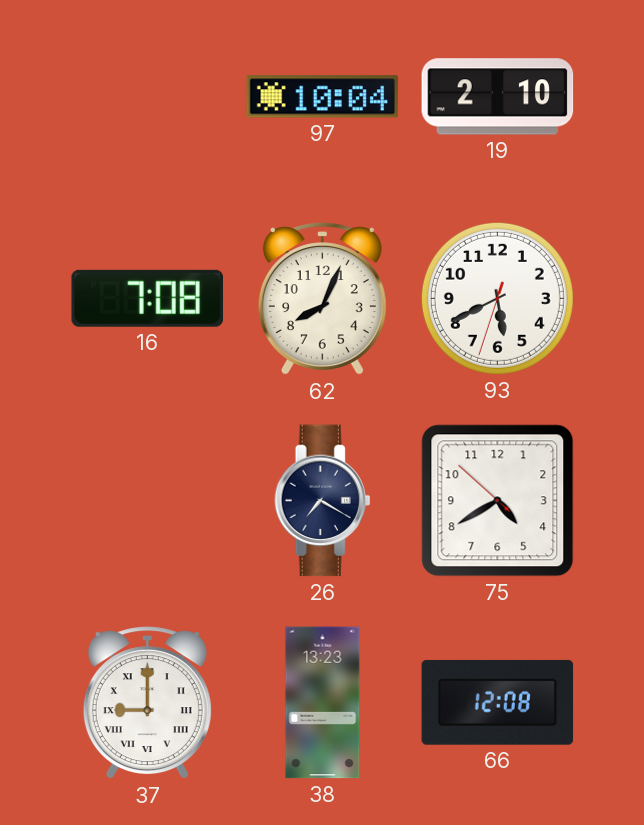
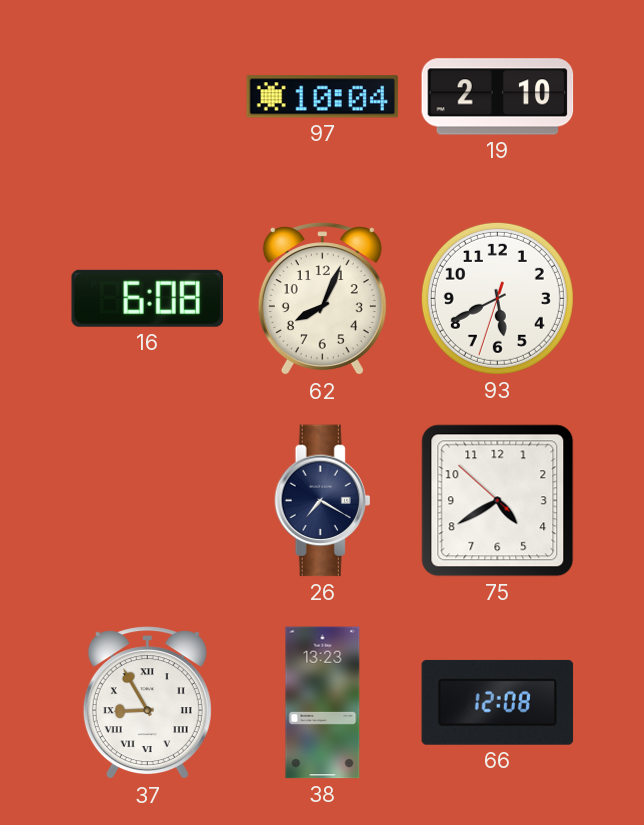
16: 7:08 -> 6:08 (147, 298)
37: 9:00 -> 8:55 (147, 703)
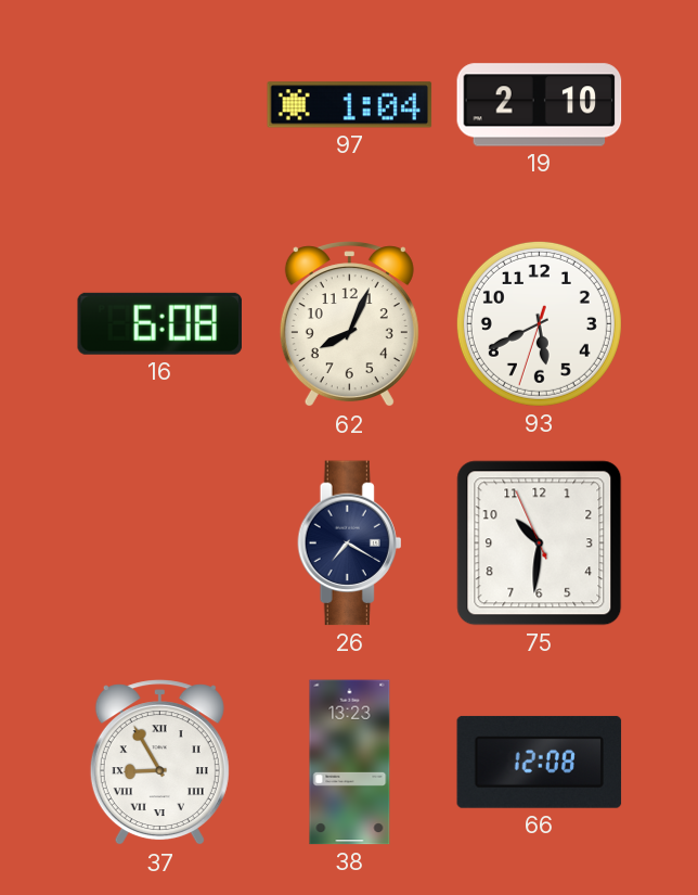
97: 10:04 -> 1:04 (350, 105)
75: 4:39 -> 10:30 (540, 544)
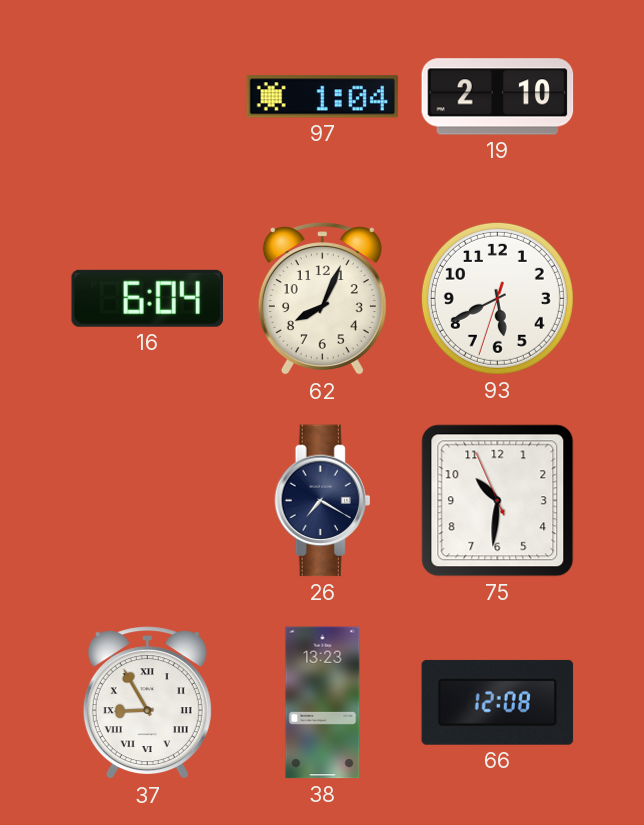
16: 6:08 -> 6:04 (147, 298)
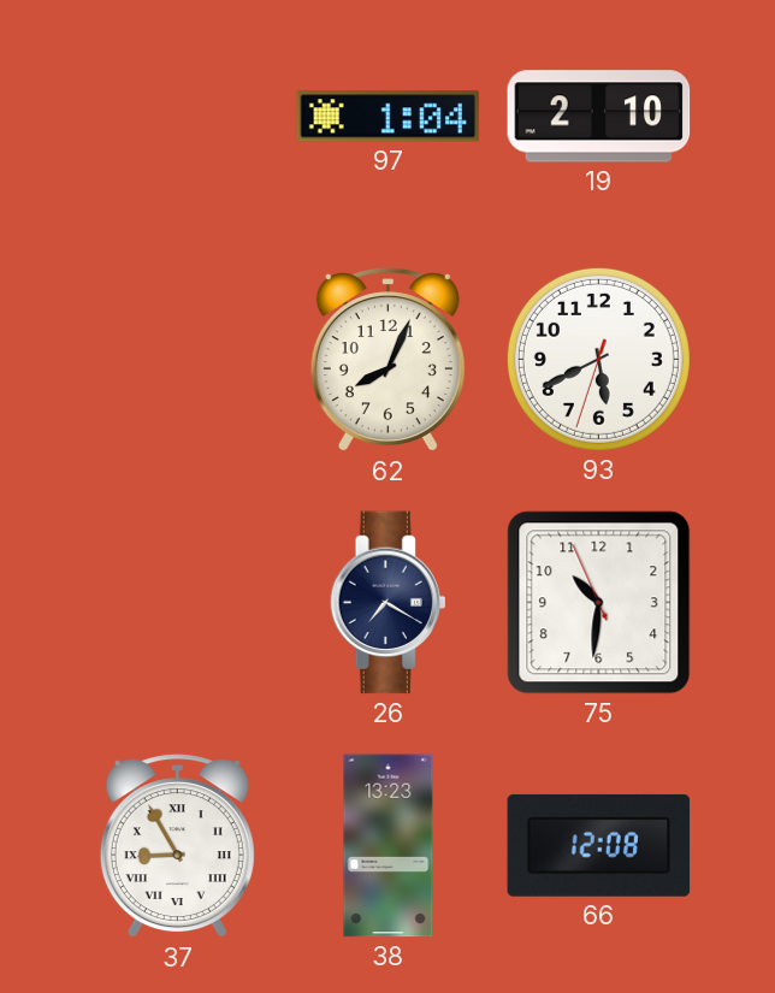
16: 6:04 -> none (147, 298)
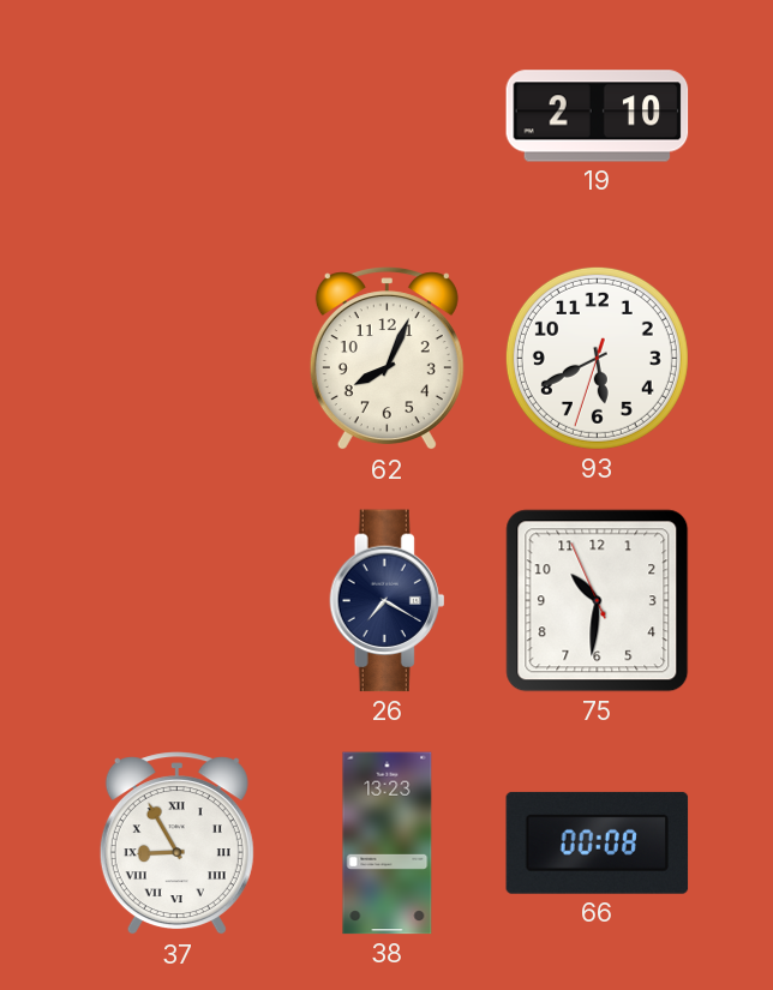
97: 1:04 -> none (389, 117)
66: 12:08 -> 00:08 (598, 842)
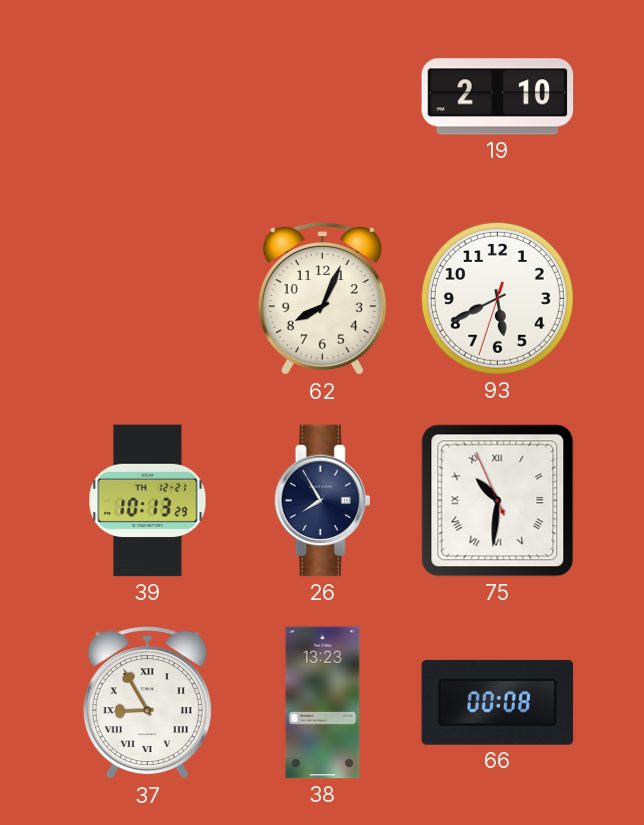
39: none -> 10:13 (148, 501)
26: 7:20 -> 7:55 (323, 501)
75 numerals: Arabic -> Roman (498, 501)
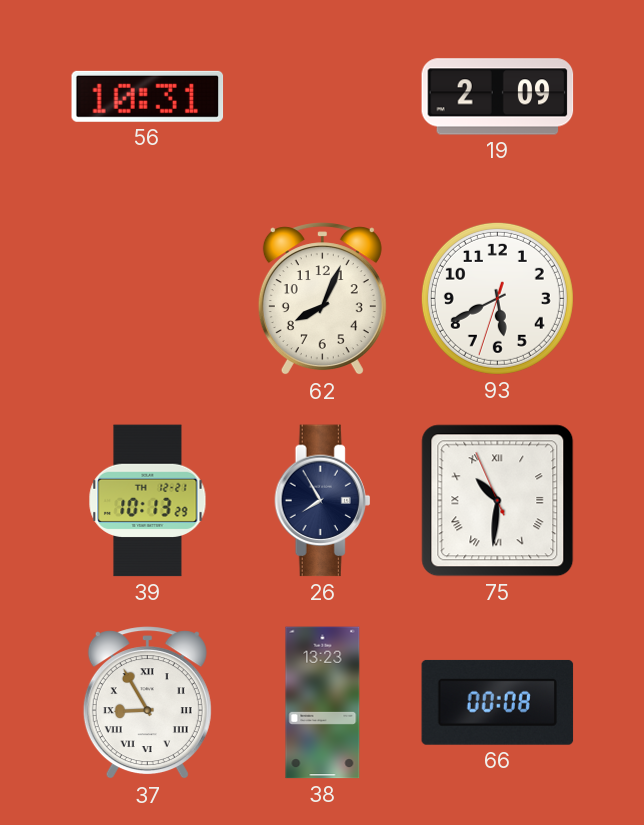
56: none -> 10:31 (148, 96)
19: 2:10 -> 2:09 (498, 97)
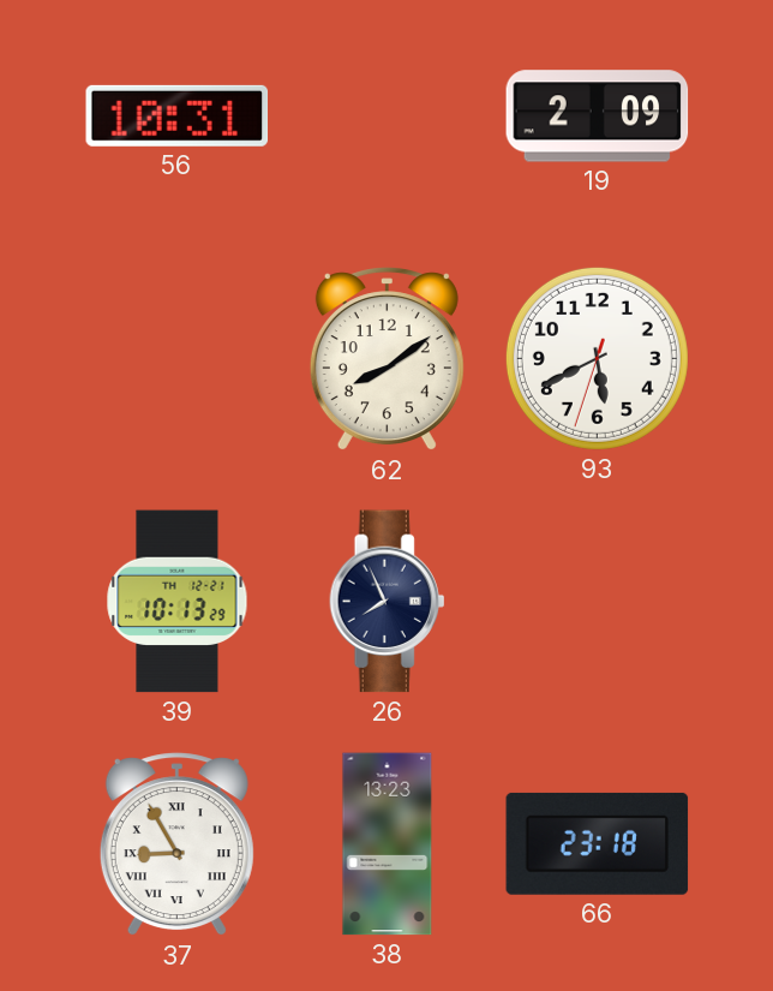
62: 8:04 -> 8:09 (386, 359)
26: 7:55 -> 7:56 (388, 602)
75: 10:30 -> none (498, 501)
66: 00:08 -> 23:18 (598, 843)
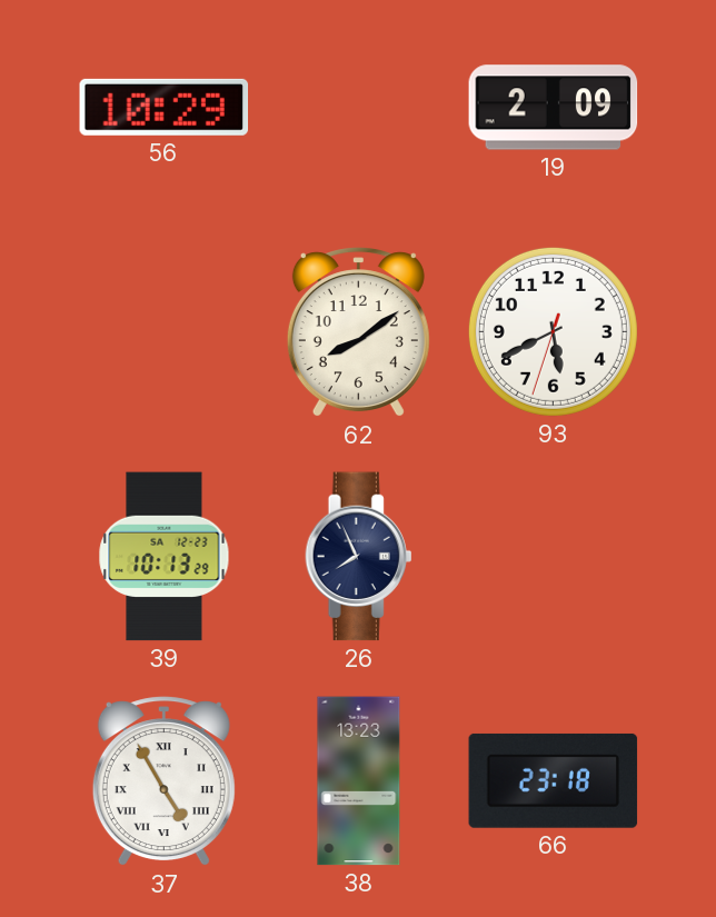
56: 10:31 -> 10:29 (165, 107)
39 date: TH 12-21 -> SA 12-23 (165, 557)
37: 8:55 -> 4:55 (163, 781)
